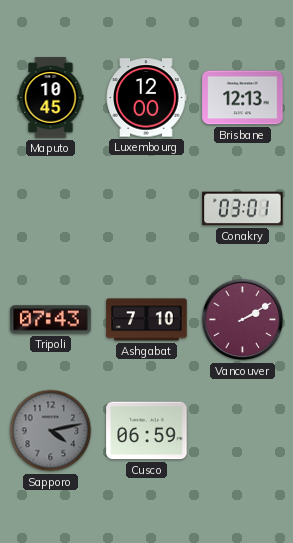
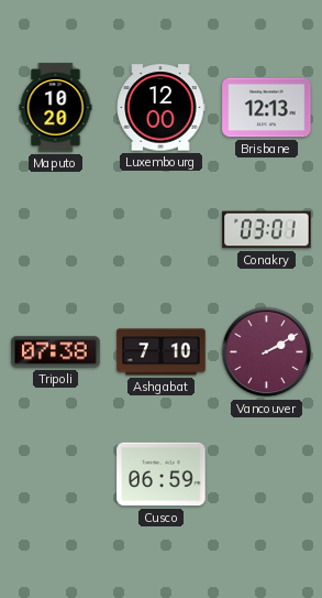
Maputo: 10:45 -> 10:20 (56, 108)
Tripoli: 07:43 -> 07:38 (56, 352)
Sapporo: 4:13 -> none (51, 431)
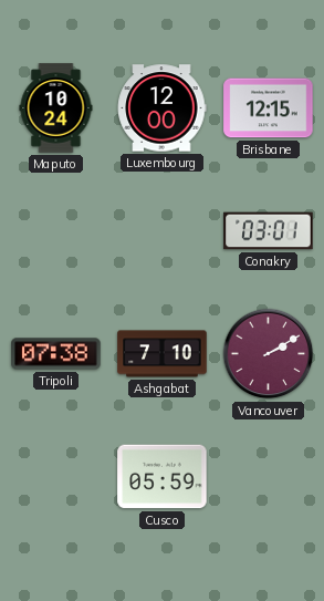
Maputo: 10:20 -> 10:24 (56, 108)
Brisbane: 12:13 -> 12:15 (269, 108)
Cusco: 06:59 -> 05:59 (163, 477)
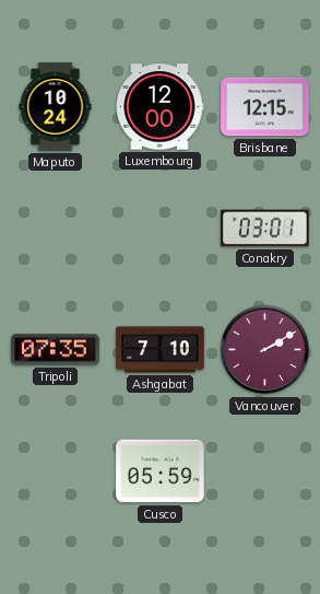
Tripoli: 07:38 -> 07:35 (56, 350)
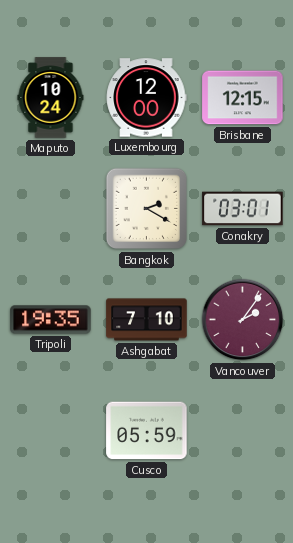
Bangkok: none -> 2:20 (147, 209)
Tripoli: 07:35 -> 19:35 (51, 320)
Vancouver: 2:10 -> 2:06 (243, 320)
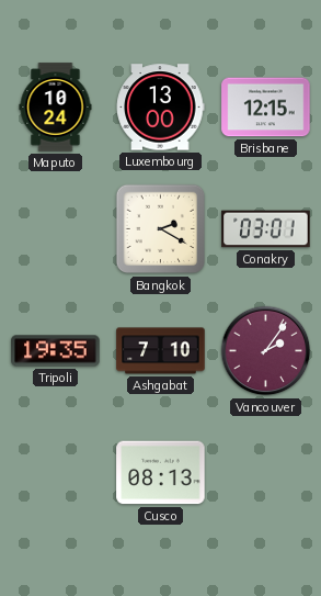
Luxembourg: 12:00 -> 13:00 (160, 108)
Cusco: 05:59 -> 08:13 (161, 473)
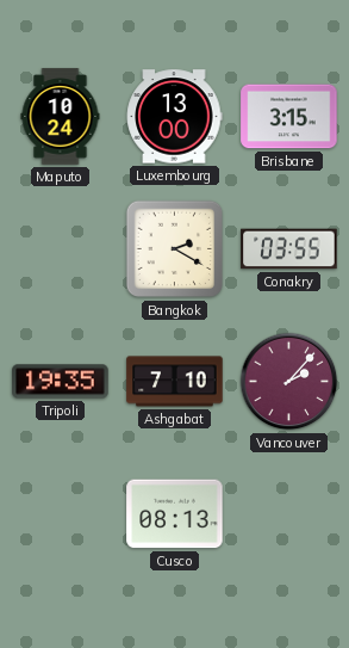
Brisbane: 12:15 -> 3:15 (289, 117)
Conakry: 03:01 -> 03:55 (289, 249)
Vancouver: 2:06 -> 2:07 (289, 382)
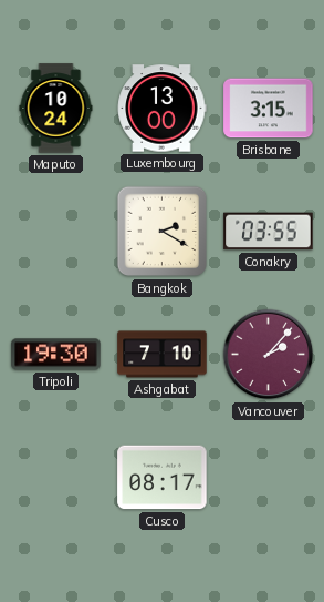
Tripoli: 19:35 -> 19:30 (56, 355)
Cusco: 08:13 -> 08:17 (163, 478)
